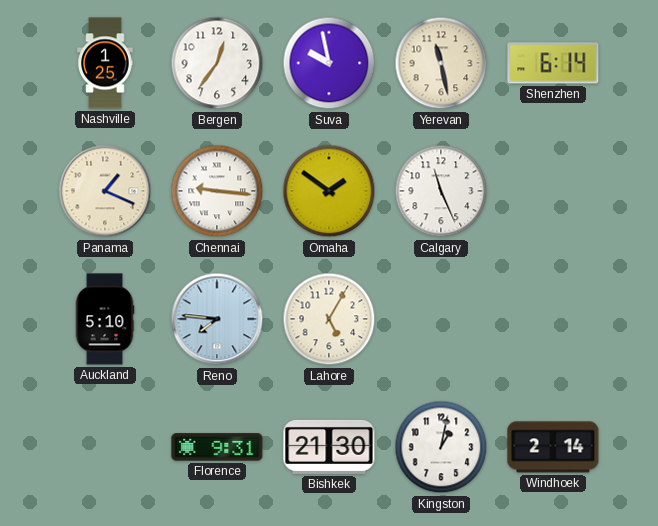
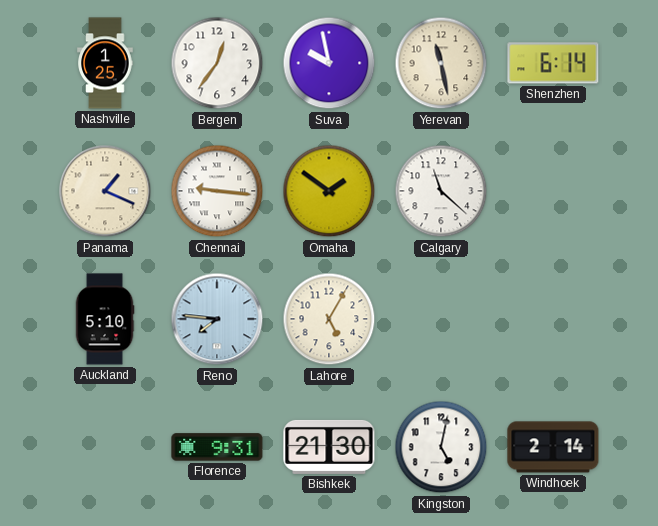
Calgary: 11:26 -> 11:22 (441, 191)
Kingston: 1:02 -> 5:02 (441, 447)
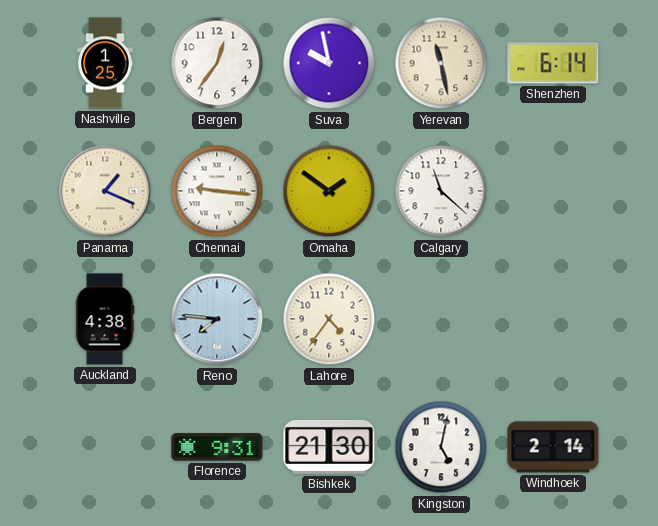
Auckland: 5:10 -> 4:38 (105, 319)
Lahore: 5:05 -> 4:36 (329, 319)
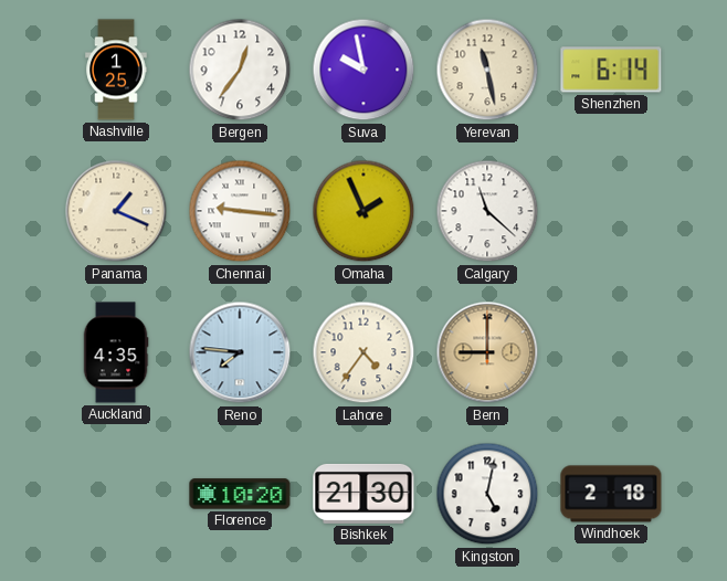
Omaha: 1:51 -> 1:56 (363, 211)
Auckland: 4:38 -> 4:35 (116, 352)
Bern: none -> 9:00 (487, 352)
Florence: 9:31 -> 10:20 (240, 494)
Windhoek: 2:14 -> 2:18 (611, 494)
